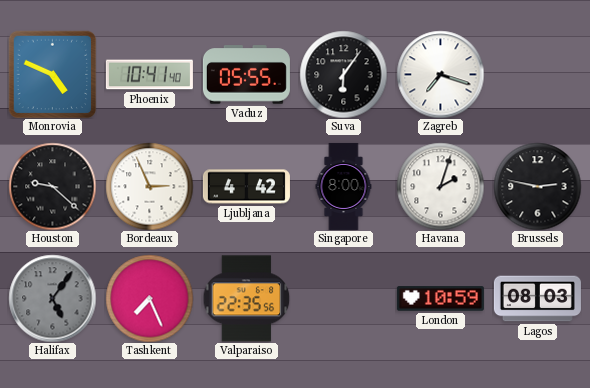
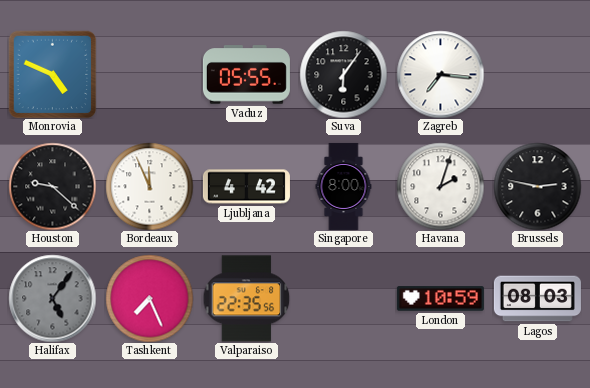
Phoenix: 10:41 -> none (149, 75)
Zagreb: 7:18 -> 7:16 (440, 74)
Bordeaux: 2:56 -> 11:56 (149, 186)
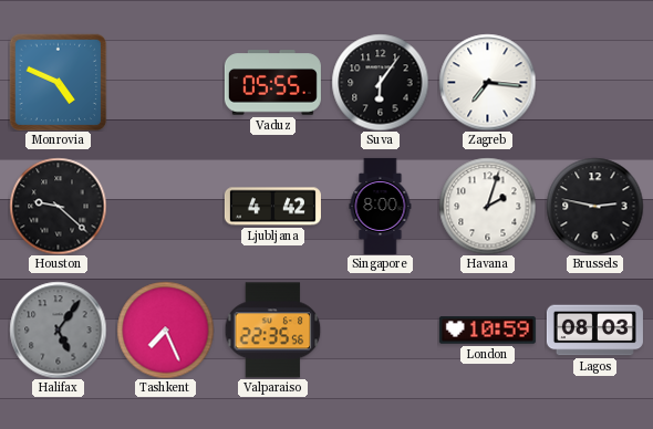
Bordeaux: 11:56 -> none (149, 186)
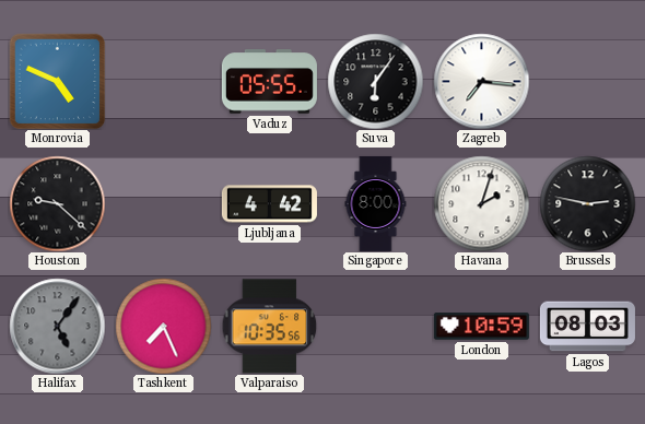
Valparaiso: 22:35 -> 10:35 (269, 327)
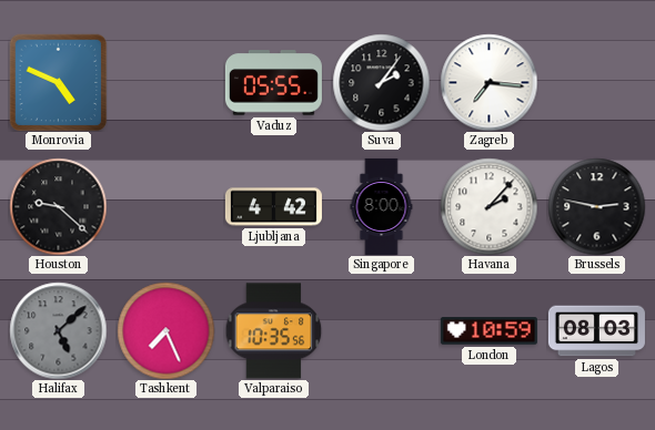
Suva: 6:06 -> 2:06 (381, 82)
Havana: 2:03 -> 2:07 (488, 206)
Halifax: 5:06 -> 5:08 (58, 330)
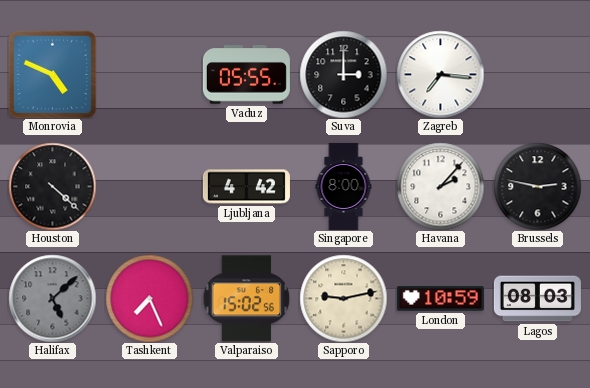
Suva: 2:06 -> 3:00 (343, 74)
Houston: 9:22 -> 4:22 (52, 186)
Valparaiso: 10:35 -> 15:02 (246, 299)
Sapporo: none -> 9:13 (343, 298)
